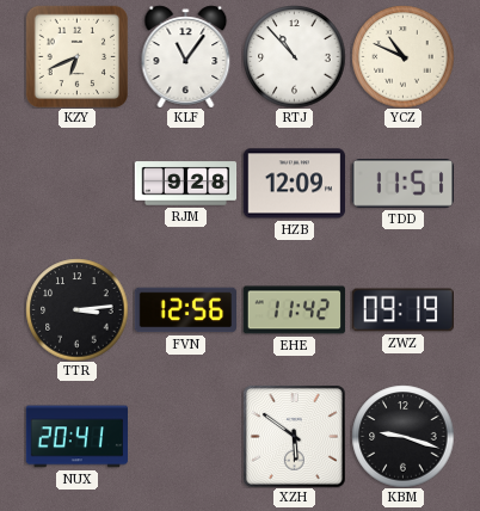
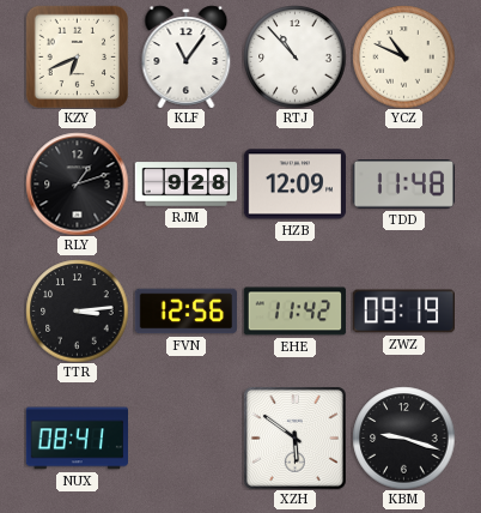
RLY: none -> 1:12 (77, 183)
TDD: 11:51 -> 11:48 (403, 185)
NUX: 20:41 -> 08:41 (77, 439)
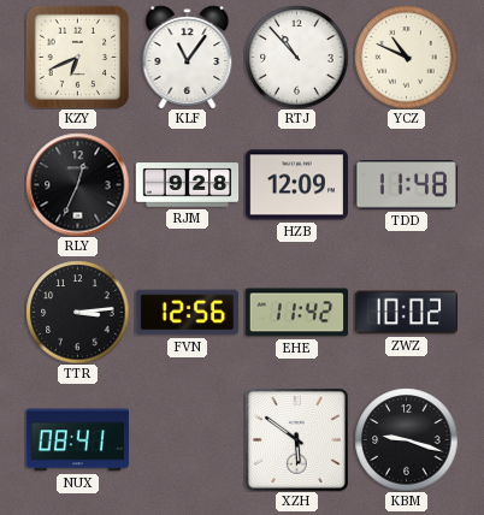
RLY: 1:12 -> 12:34 (77, 184)
ZWZ: 09:19 -> 10:02 (406, 313)
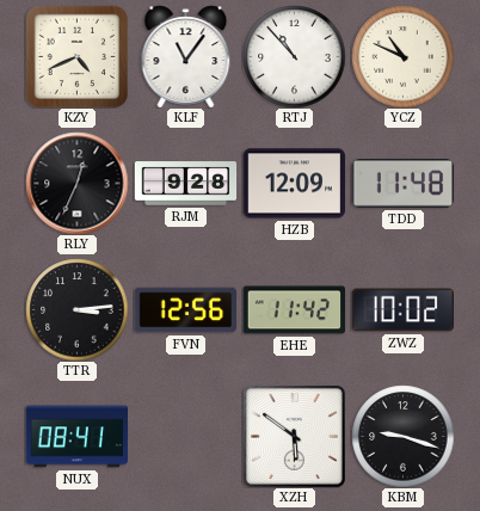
KZY: 6:41 -> 4:41 (76, 56)
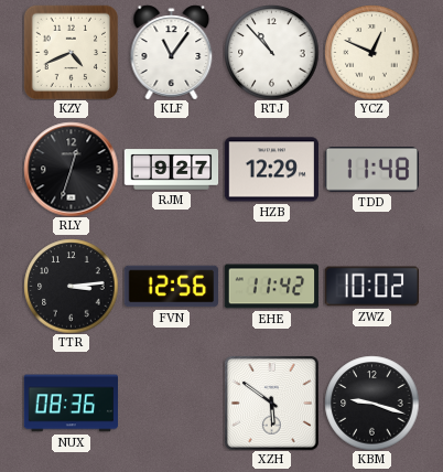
YCZ: 10:49 -> 12:49 (371, 52)
RLY: 12:34 -> 12:33 (71, 169)
RJM: 9:28 -> 9:27 (171, 170)
HZB: 12:09 -> 12:29 (271, 170)
NUX: 08:41 -> 08:36 (71, 404)
